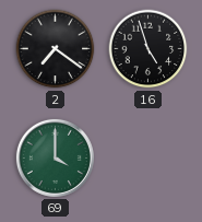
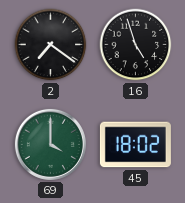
45: none -> 18:02 (135, 145)
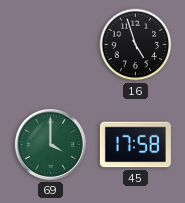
2: 7:21 -> none (51, 45)
45: 18:02 -> 17:58 (135, 145)
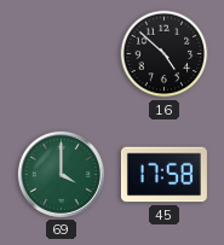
16: 4:57 -> 4:52 (165, 54)
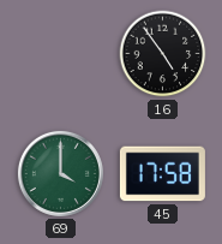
16: 4:52 -> 4:54 (163, 54)
